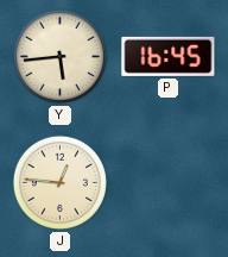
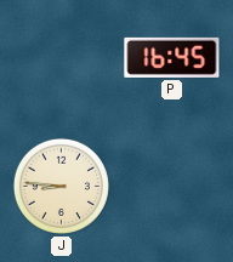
Y: 5:44 -> none (59, 56)
J: 12:46 -> 8:46 (61, 186)
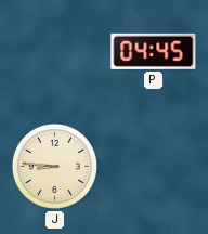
P: 16:45 -> 04:45 (154, 51)
